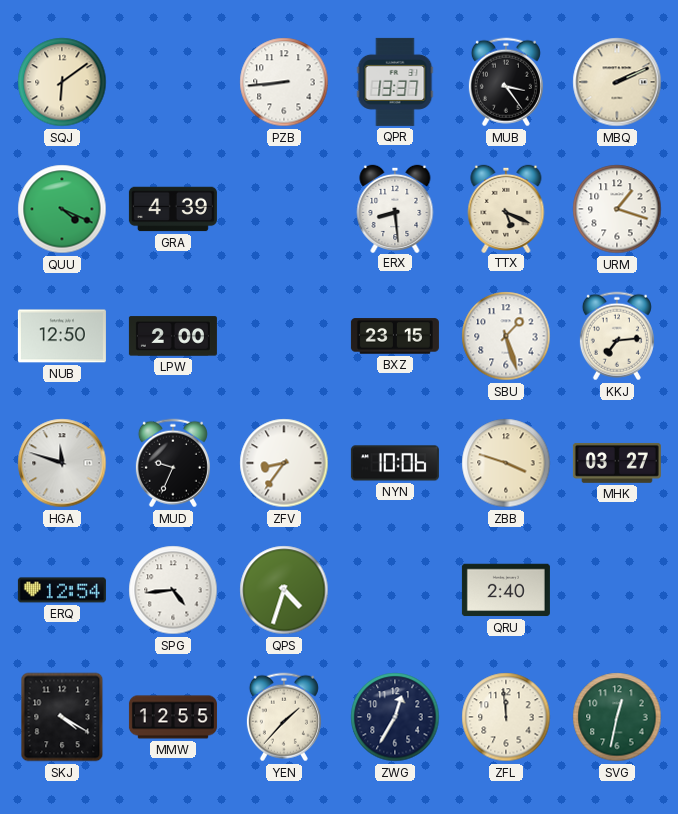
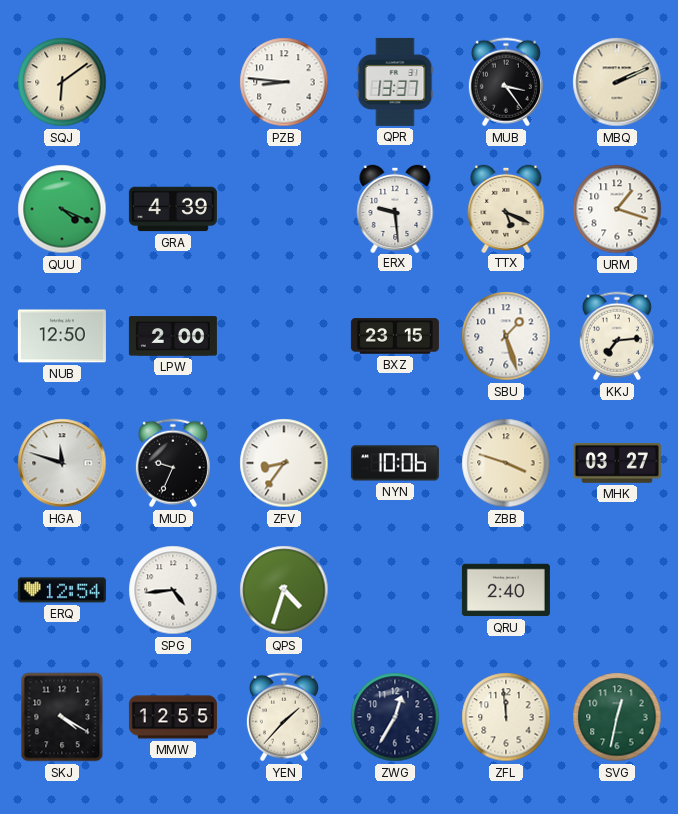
PZB: 8:44 -> 8:46 (284, 82)
ERX: 8:29 -> 9:29 (395, 208)
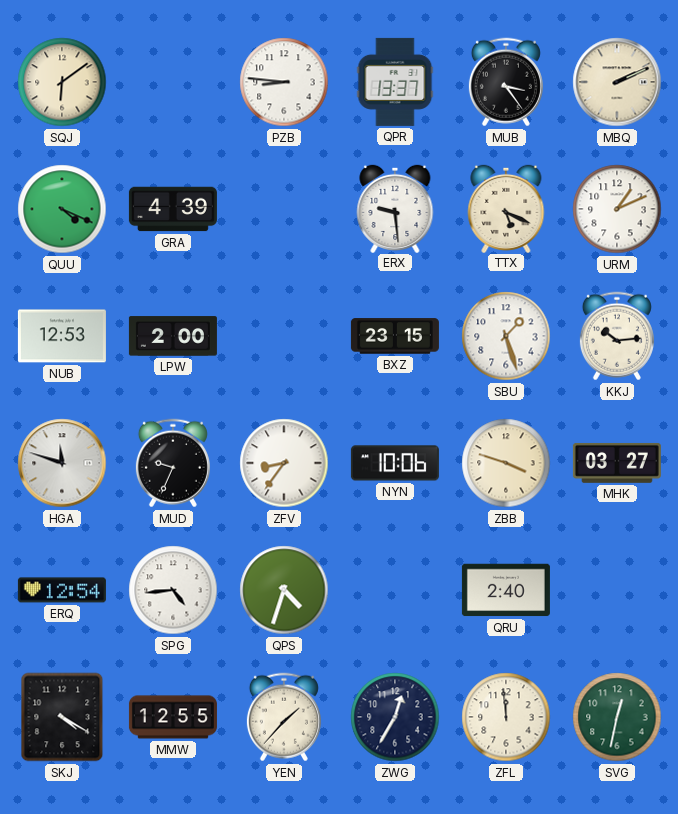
URM: 1:18 -> 1:11 (617, 209)
NUB: 12:50 -> 12:53 (62, 336)
KKJ: 7:14 -> 10:14 (617, 336)
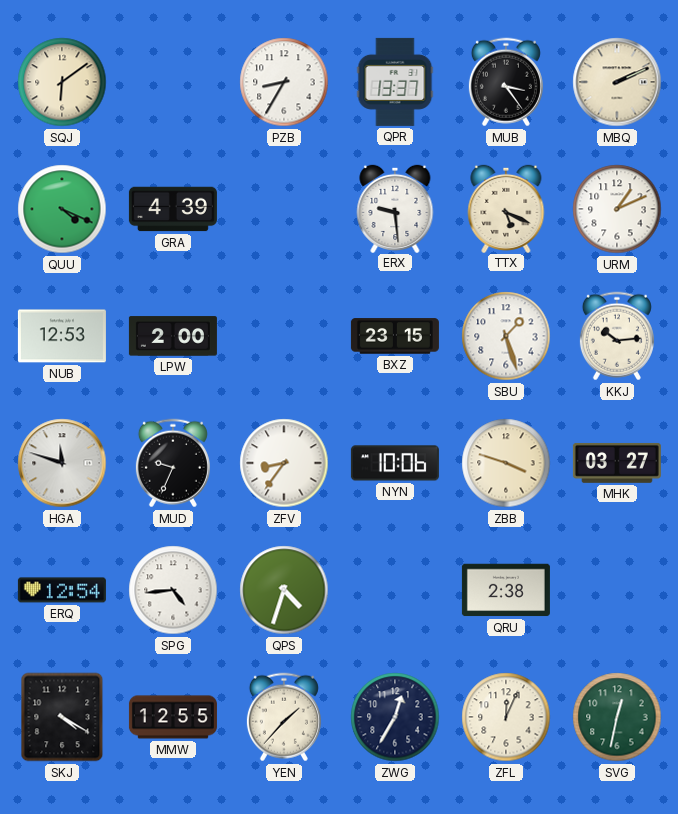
PZB: 8:46 -> 8:35 (284, 82)
QRU: 2:40 -> 2:38 (506, 590)
ZFL: 11:59 -> 12:04 (506, 717)
